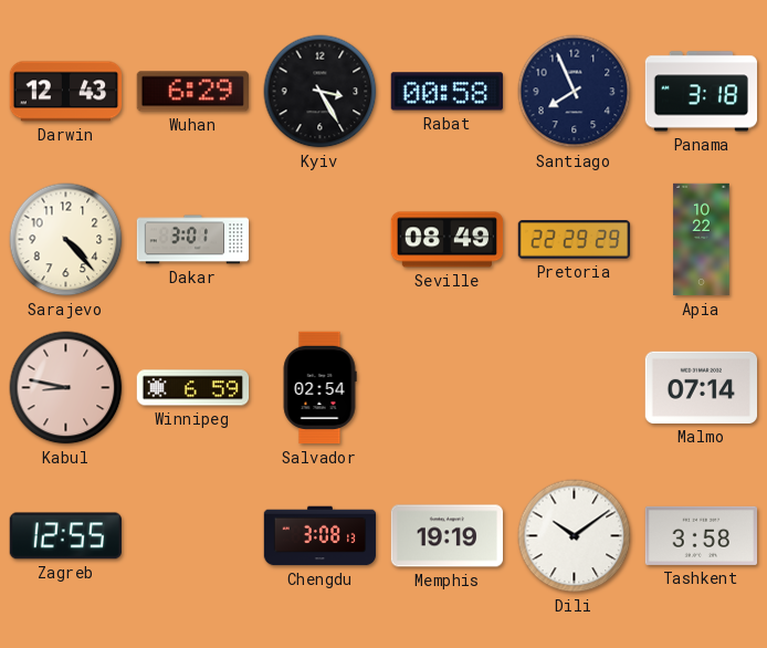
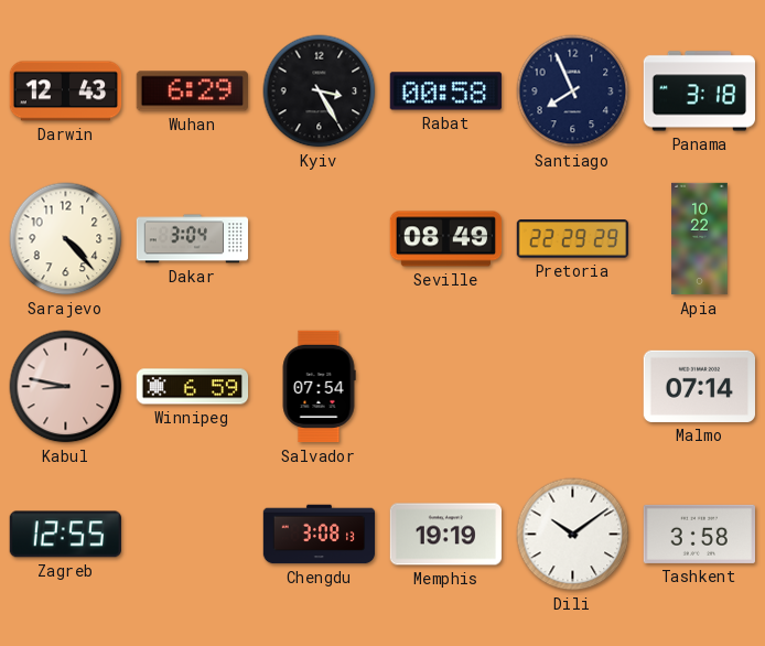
Dakar: 3:01 -> 3:04 (193, 239)
Salvador: 02:54 -> 07:54 (319, 387)
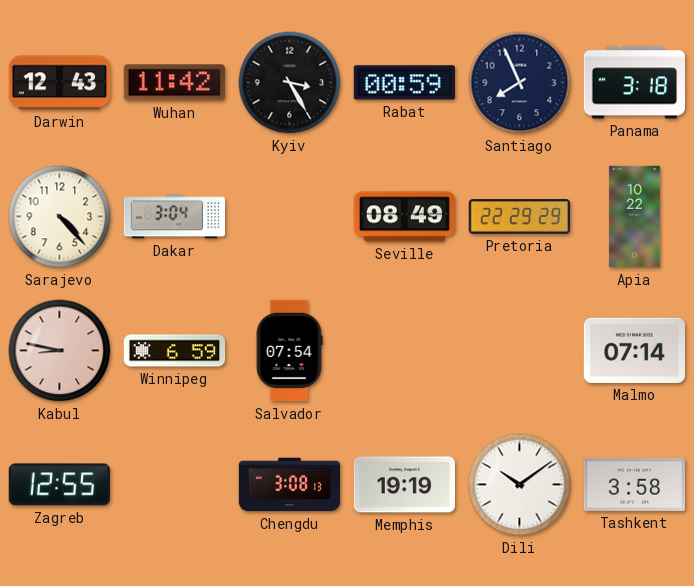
Wuhan: 6:29 -> 11:42 (174, 83)
Rabat: 00:58 -> 00:59 (404, 83)
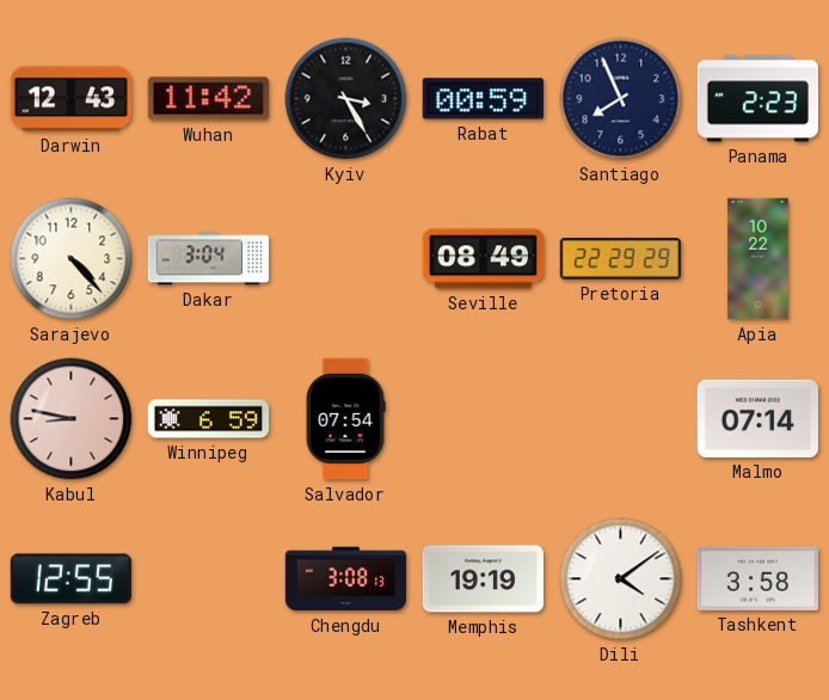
Panama: 3:18 -> 2:23 (757, 99)
Dili: 10:09 -> 4:09 (621, 579)
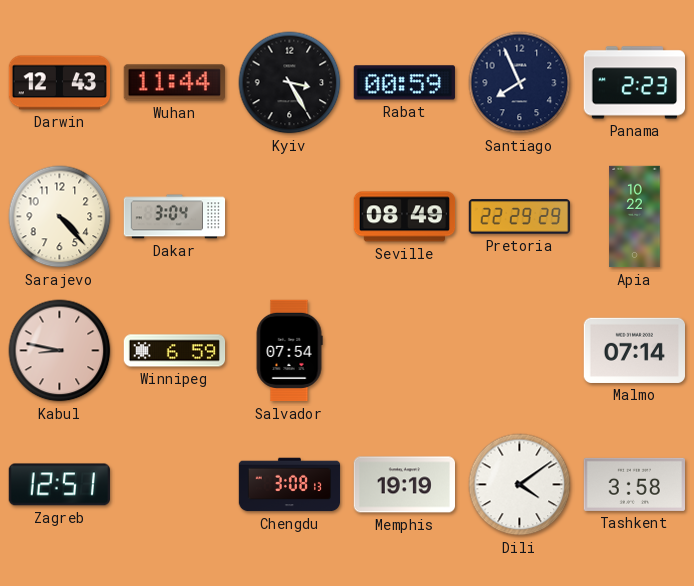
Wuhan: 11:42 -> 11:44 (174, 83)
Zagreb: 12:55 -> 12:51 (59, 485)
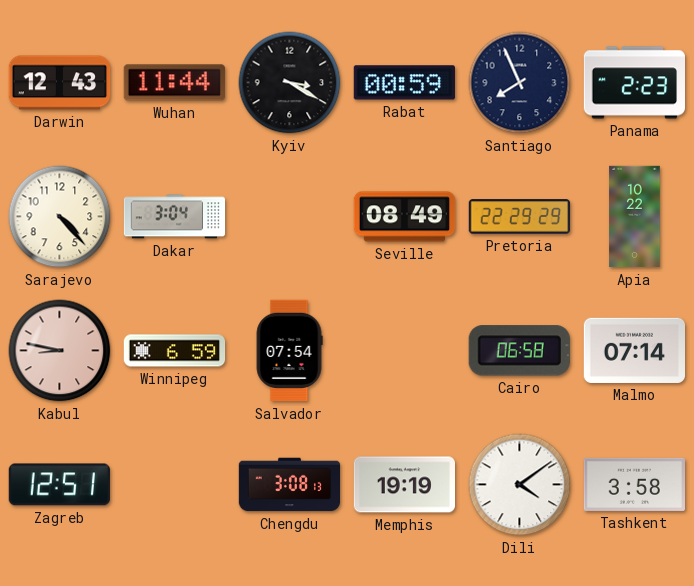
Kyiv: 3:25 -> 3:20 (290, 83)
Cairo: none -> 06:58 (519, 351)
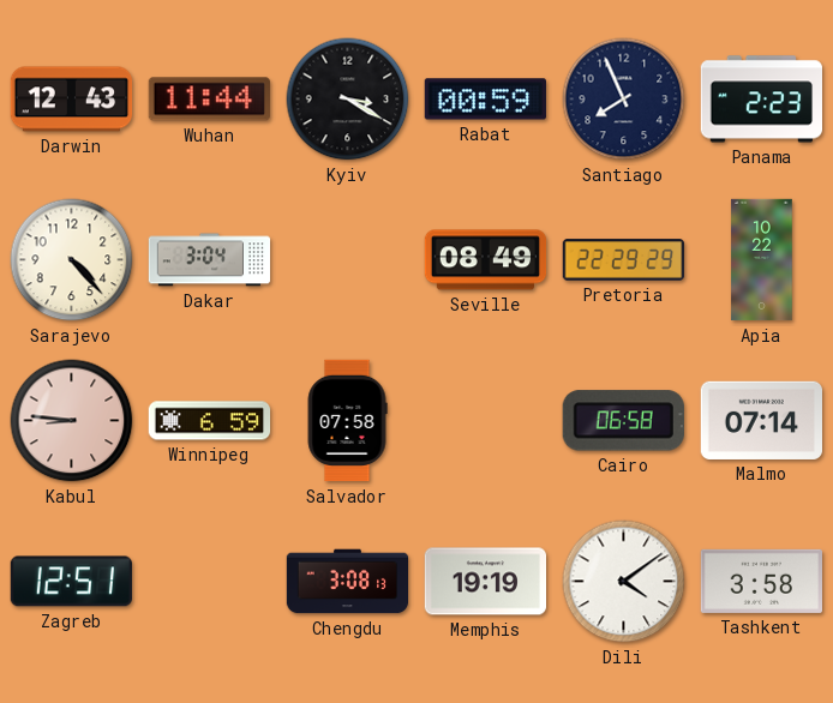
Kabul: 8:47 -> 8:46 (72, 421)
Salvador: 07:54 -> 07:58 (347, 421)
